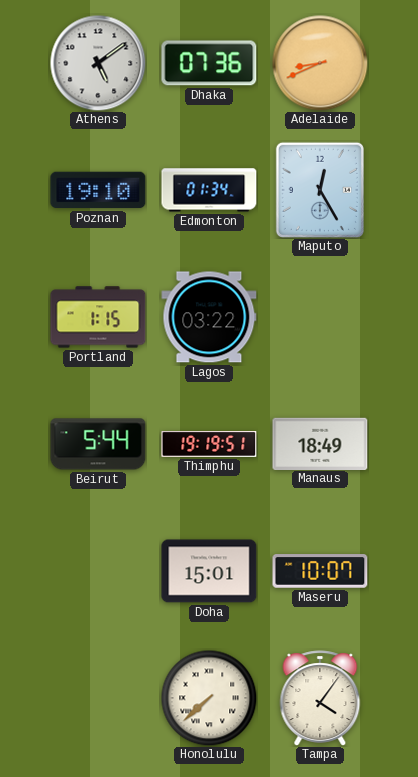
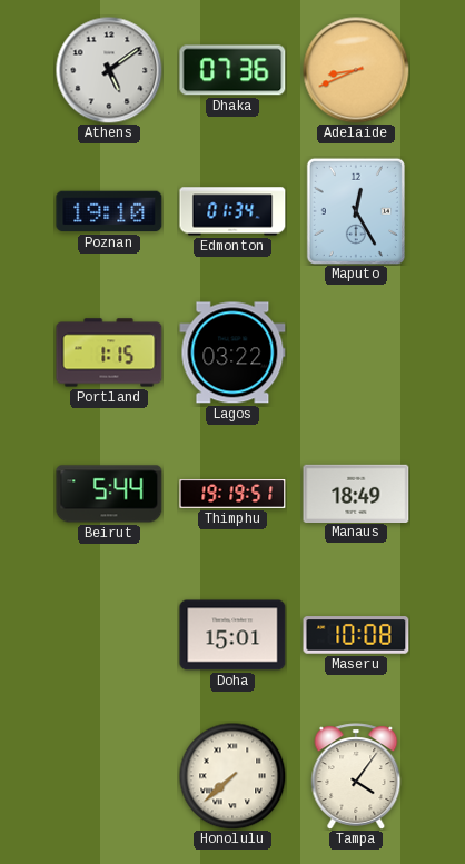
Maseru: 10:07 -> 10:08 (356, 635)
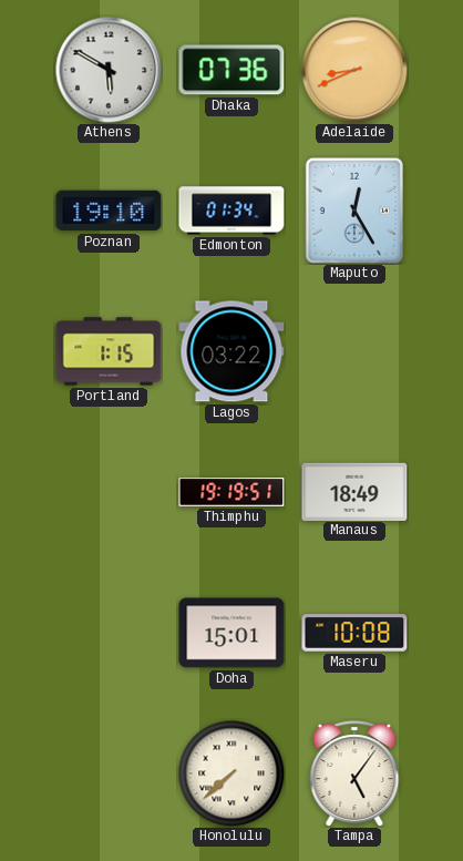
Athens: 5:09 -> 5:50 (109, 70)
Beirut: 5:44 -> none (109, 494)
Tampa: 4:06 -> 5:06 (354, 773)
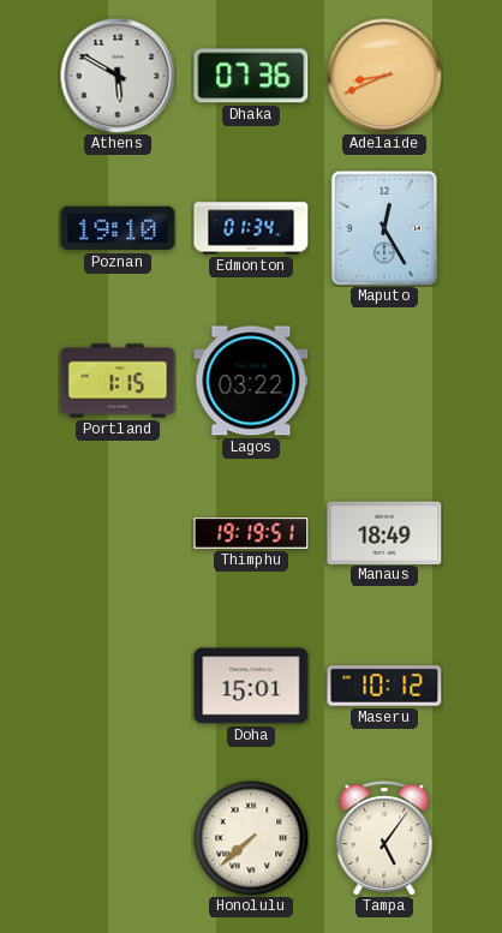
Maseru: 10:08 -> 10:12 (384, 686)
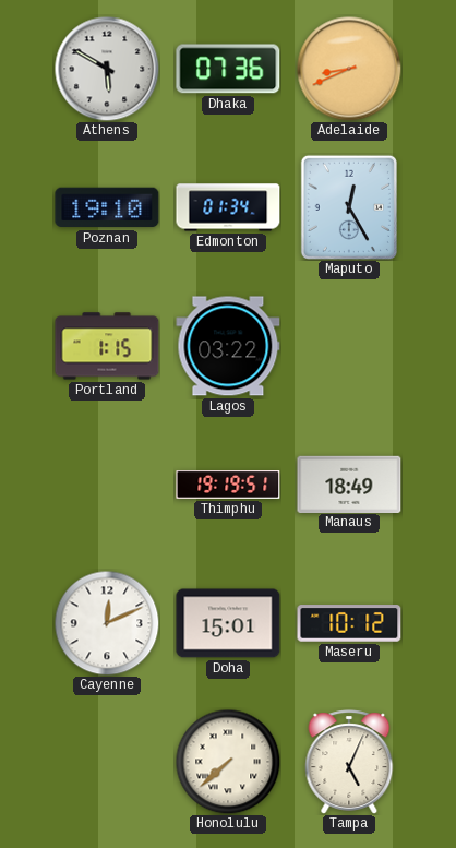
Cayenne: none -> 12:11 (107, 623)
Tampa: 5:06 -> 5:04 (349, 762)
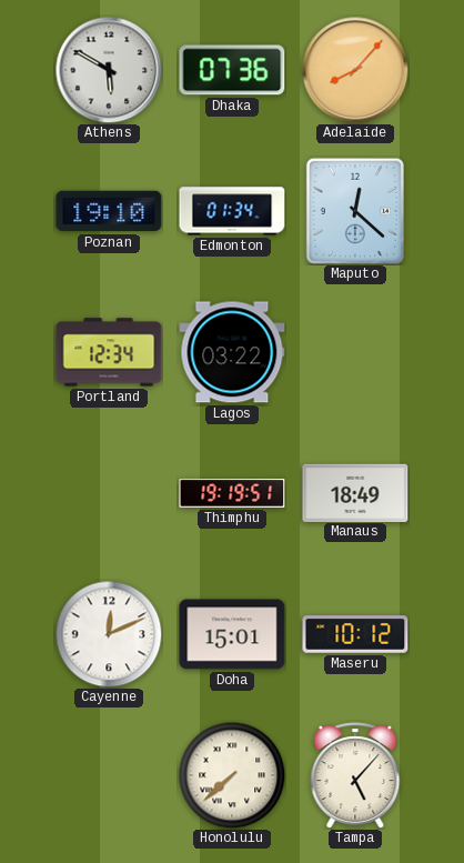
Adelaide: 8:41 -> 8:07 (355, 70)
Maputo: 12:25 -> 12:22 (355, 211)
Portland: 1:15 -> 12:34 (109, 352)
Tampa: 5:04 -> 5:07 (355, 775)
